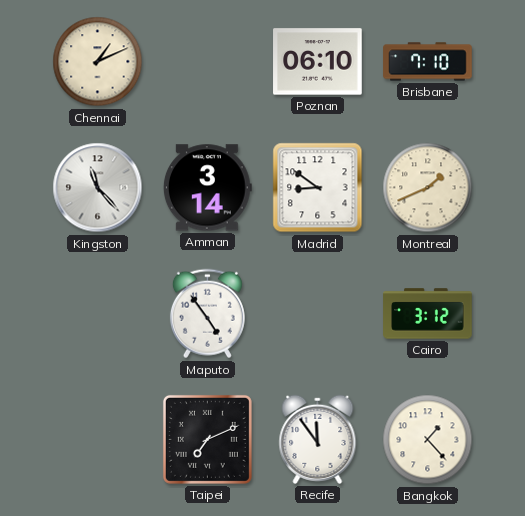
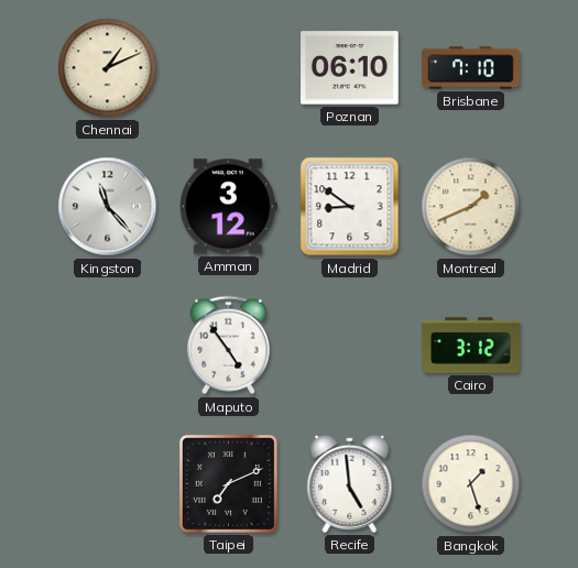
Amman: 3:14 -> 3:12 (228, 207)
Recife: 11:54 -> 4:59 (350, 483)
Bangkok: 1:23 -> 1:27 (471, 484)
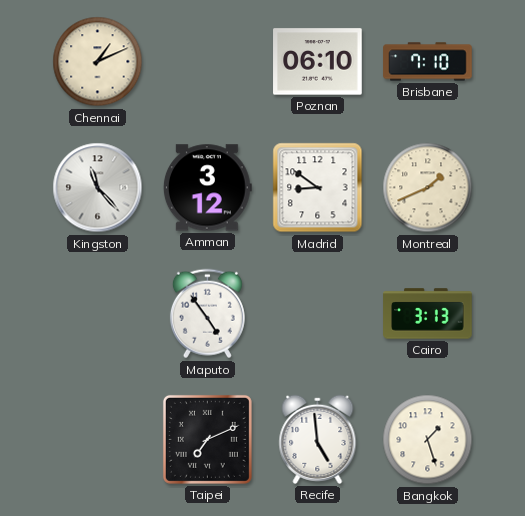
Cairo: 3:12 -> 3:13 (428, 314)
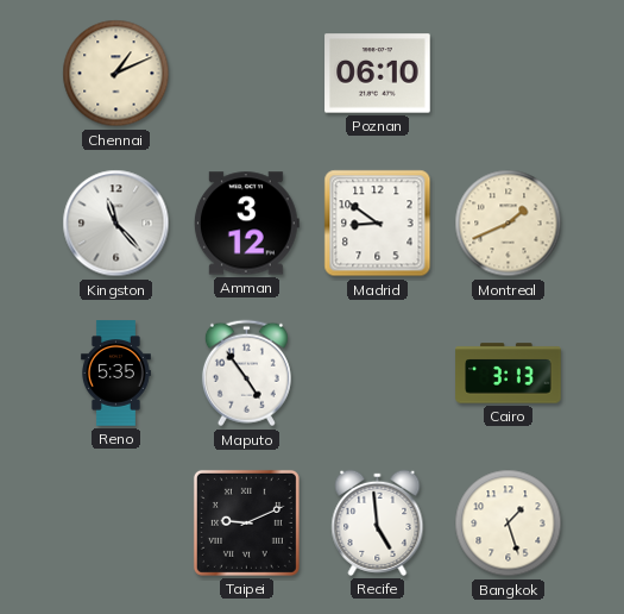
Brisbane: 7:10 -> none (428, 62)
Reno: none -> 5:35 (115, 374)
Taipei: 7:11 -> 9:11 (246, 522)
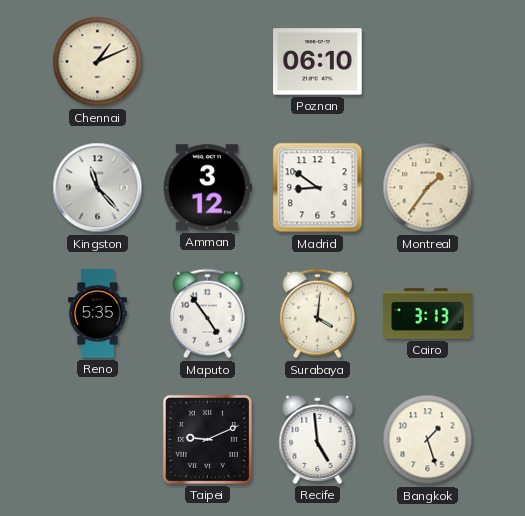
Montreal: 1:41 -> 1:36 (428, 188)
Surabaya: none -> 4:01 (317, 314)
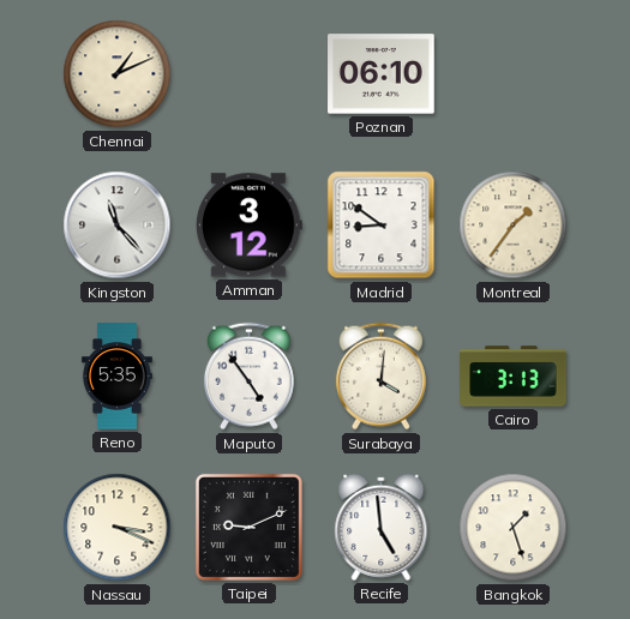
Nassau: none -> 3:19 (118, 528)
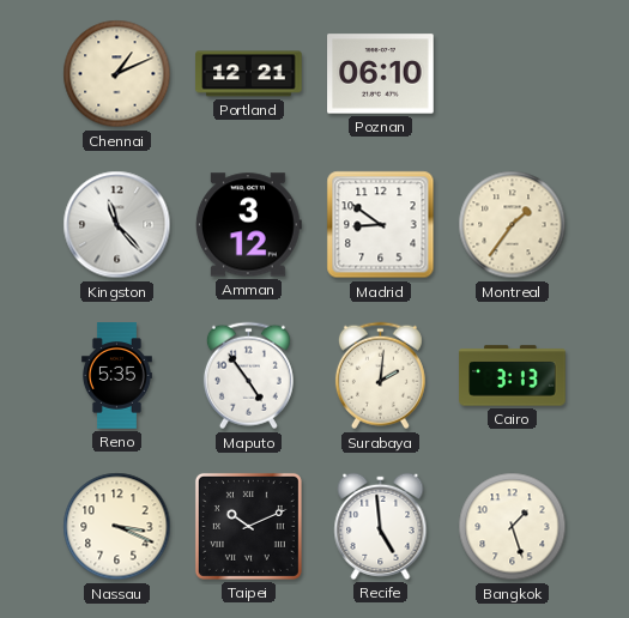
Portland: none -> 12:21 (249, 74)
Surabaya: 4:01 -> 2:01 (380, 376)
Taipei: 9:11 -> 10:11 (248, 526)
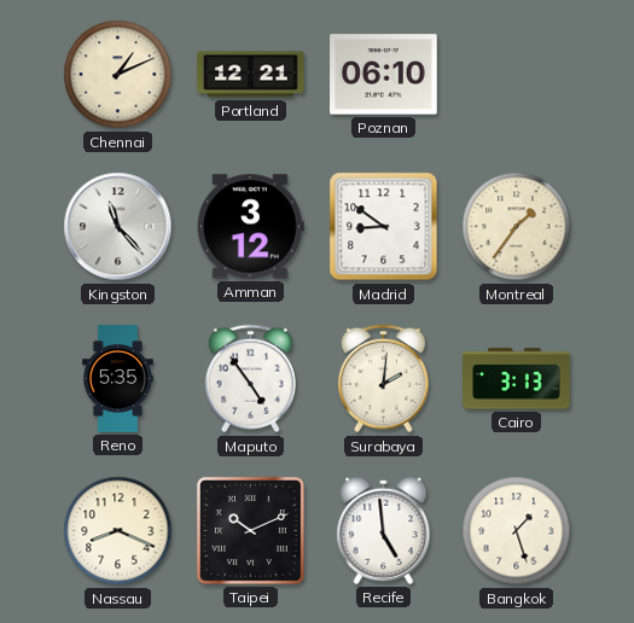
Nassau: 3:19 -> 8:19 (118, 531)
